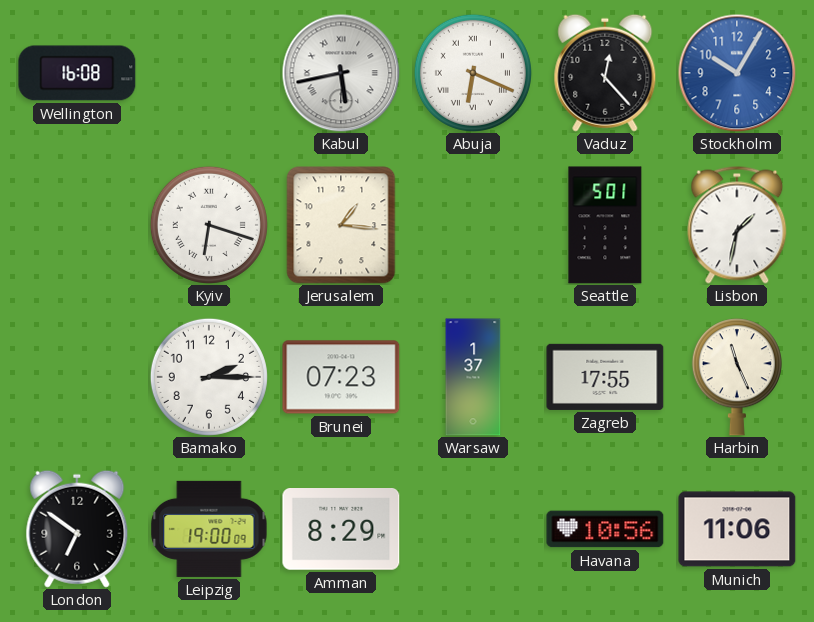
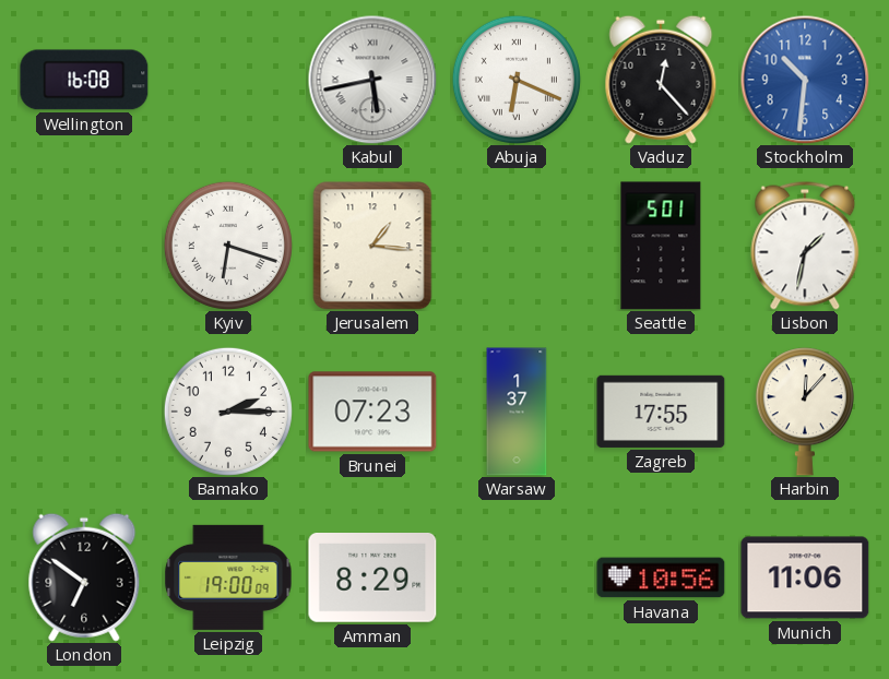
Stockholm: 10:05 -> 10:31 (805, 80)
Harbin: 11:26 -> 12:07 (805, 412)
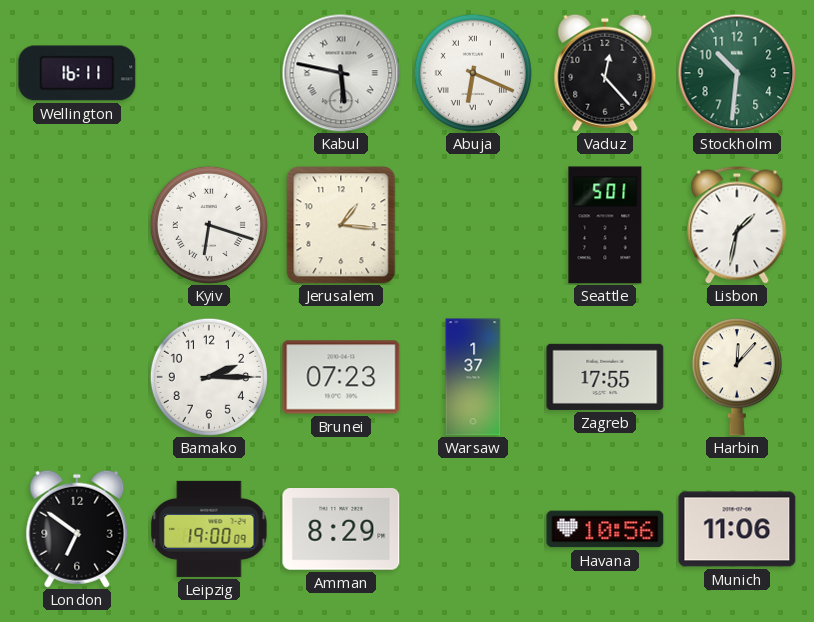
Wellington: 16:08 -> 16:11 (77, 73)
Kabul: 5:43 -> 5:47 (341, 73)
Stockholm dial: blue -> green (737, 73)
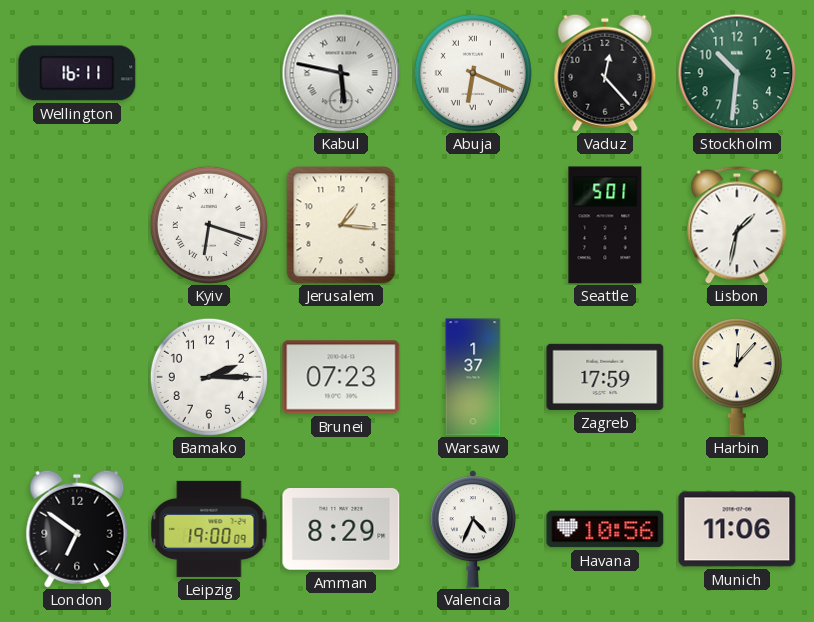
Zagreb: 17:55 -> 17:59 (605, 377)
Valencia: none -> 4:34 (473, 529)
